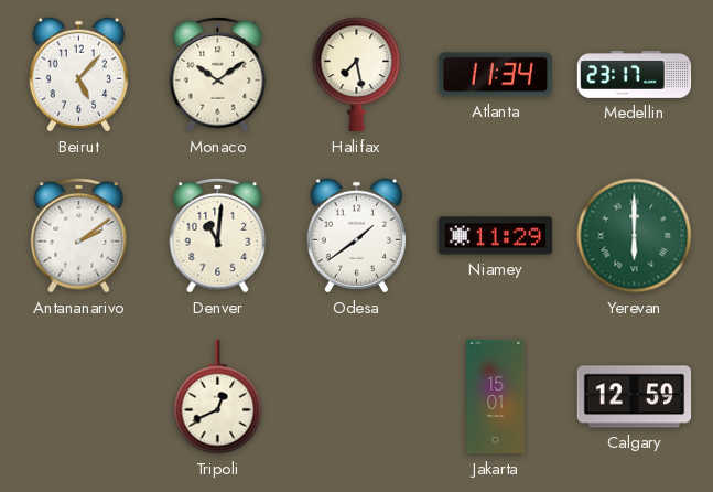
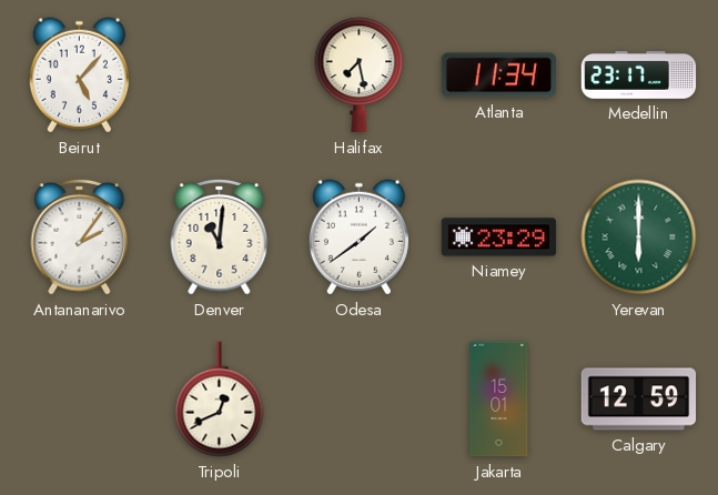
Monaco: 10:09 -> none (218, 74)
Antananarivo: 2:09 -> 2:06 (80, 236)
Niamey: 11:29 -> 23:29 (499, 238)
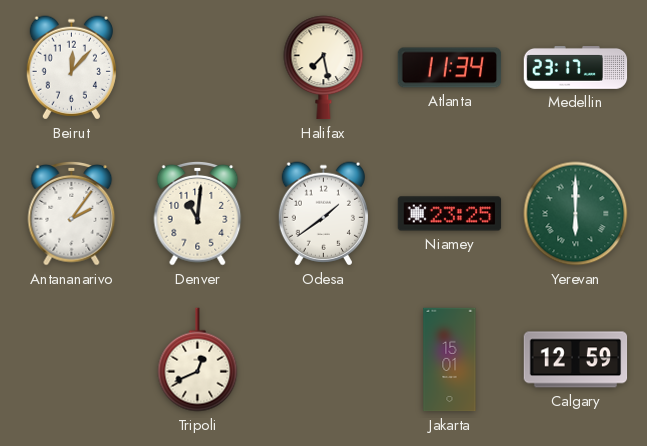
Beirut: 5:07 -> 12:07 (71, 68)
Niamey: 23:29 -> 23:25 (450, 214)
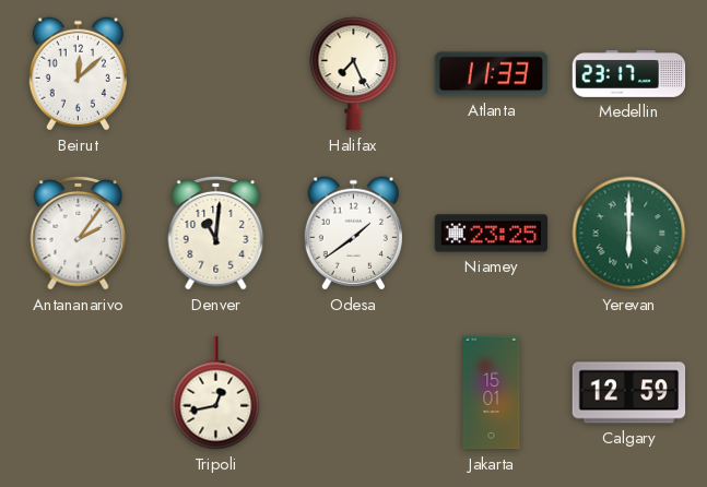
Beirut: 12:07 -> 12:08 (78, 74)
Halifax: 7:28 -> 7:26 (354, 74)
Atlanta: 11:34 -> 11:33 (492, 74)
Tripoli: 12:41 -> 12:43 (216, 393)
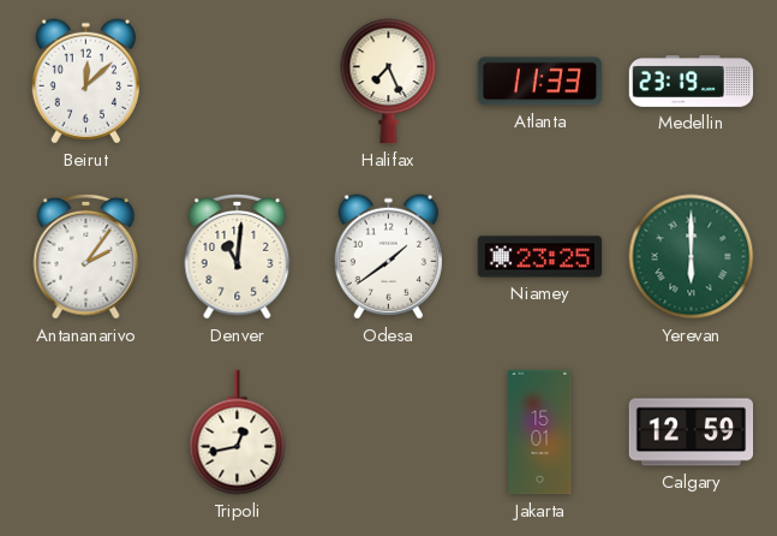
Medellin: 23:17 -> 23:19 (692, 82)
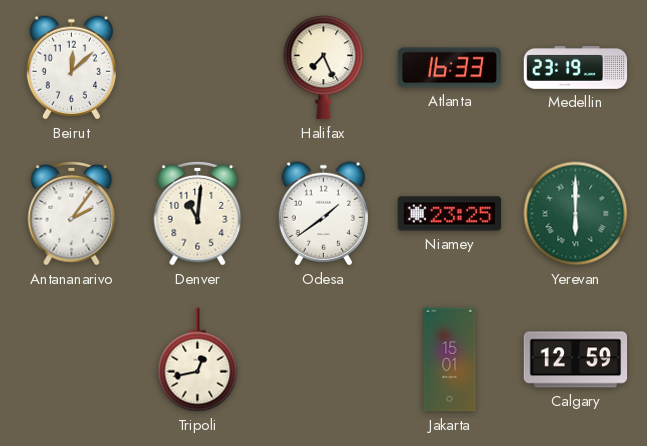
Atlanta: 11:33 -> 16:33 (450, 68)
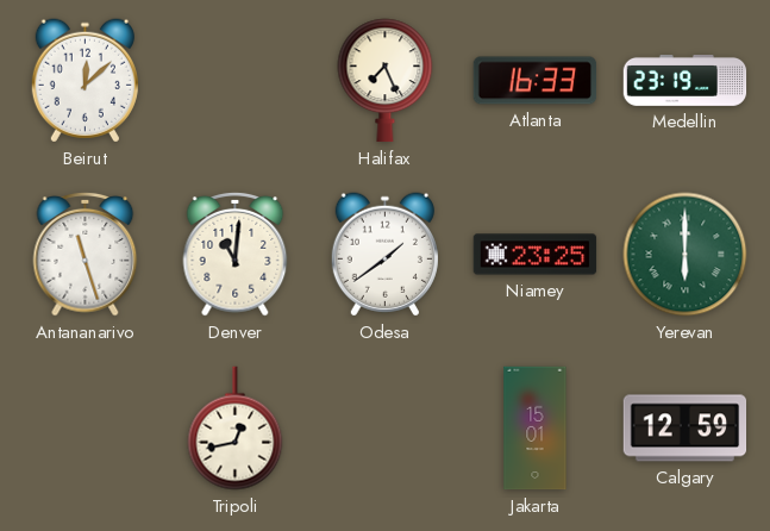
Antananarivo: 2:06 -> 11:27 (86, 254)
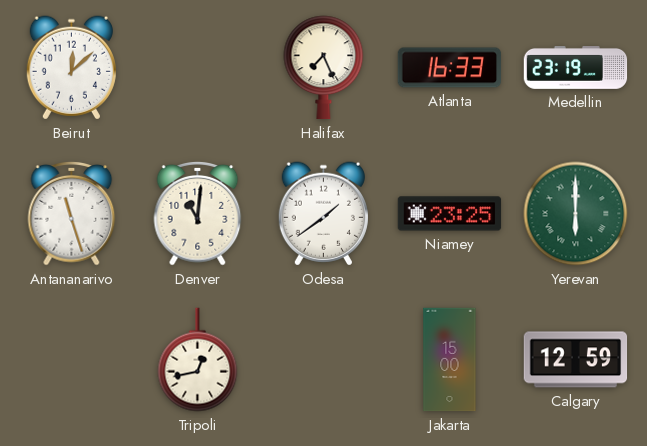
Jakarta: 15:01 -> 15:00 (450, 360)
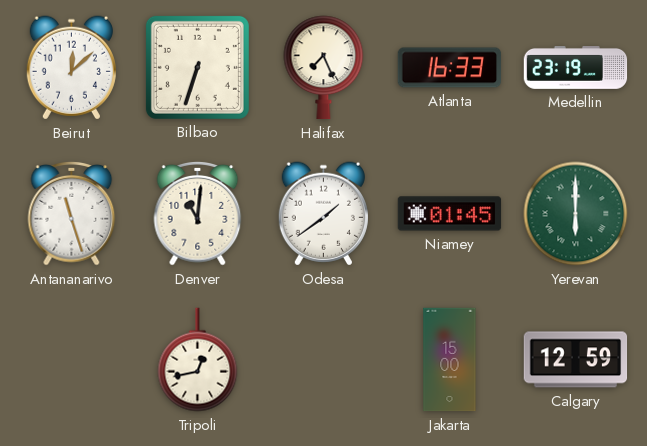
Bilbao: none -> 6:33 (197, 67)
Niamey: 23:25 -> 01:45 (450, 214)
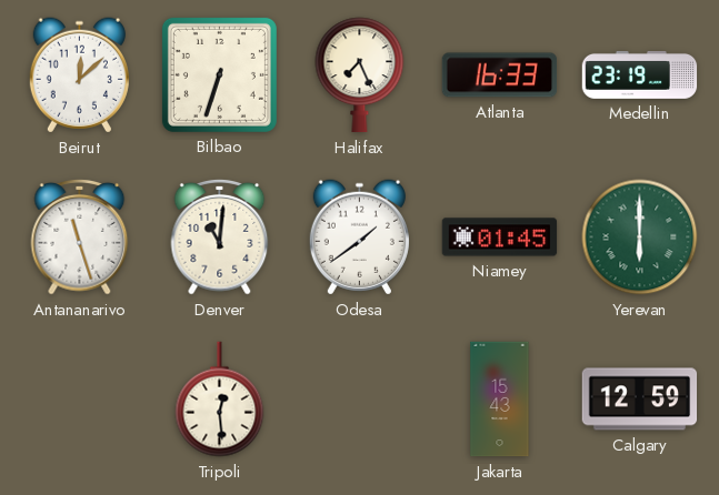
Tripoli: 12:43 -> 12:29 (220, 400)
Jakarta: 15:00 -> 15:43 (500, 400)
